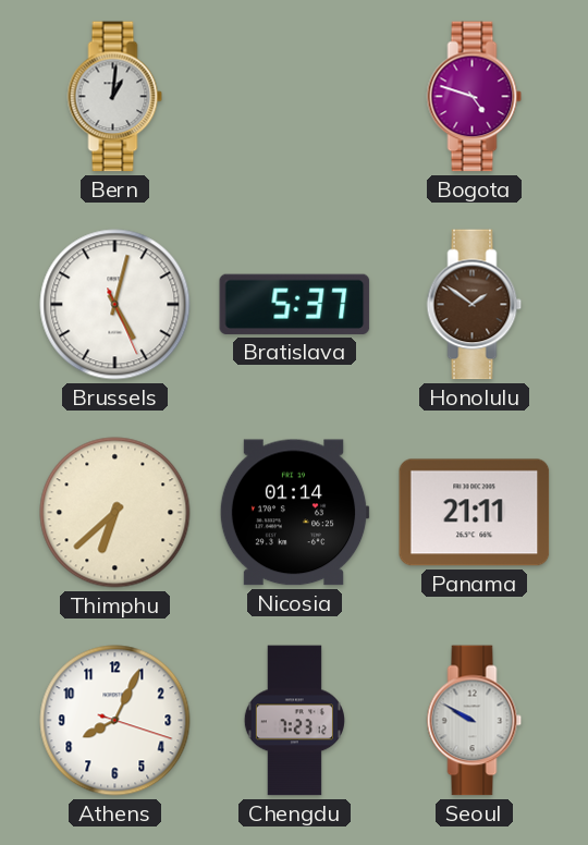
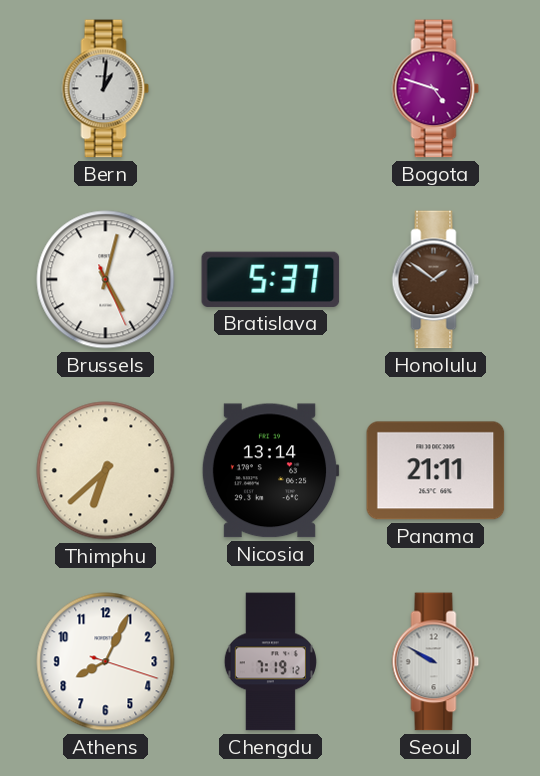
Nicosia: 01:14 -> 13:14 (270, 471)
Chengdu: 7:23 -> 7:19 (270, 662)
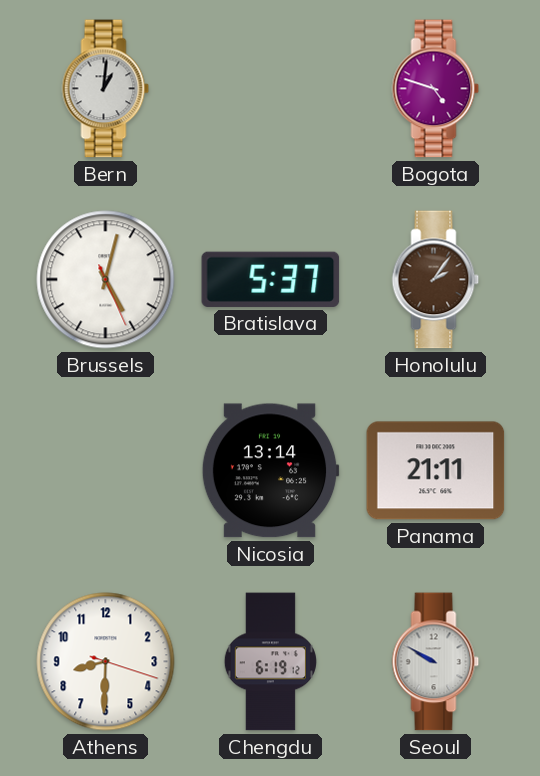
Honolulu: 1:51 -> 2:06 (436, 280)
Thimphu: 6:38 -> none (106, 471)
Athens: 8:04 -> 8:30 (106, 662)
Chengdu: 7:19 -> 6:19 (270, 662)
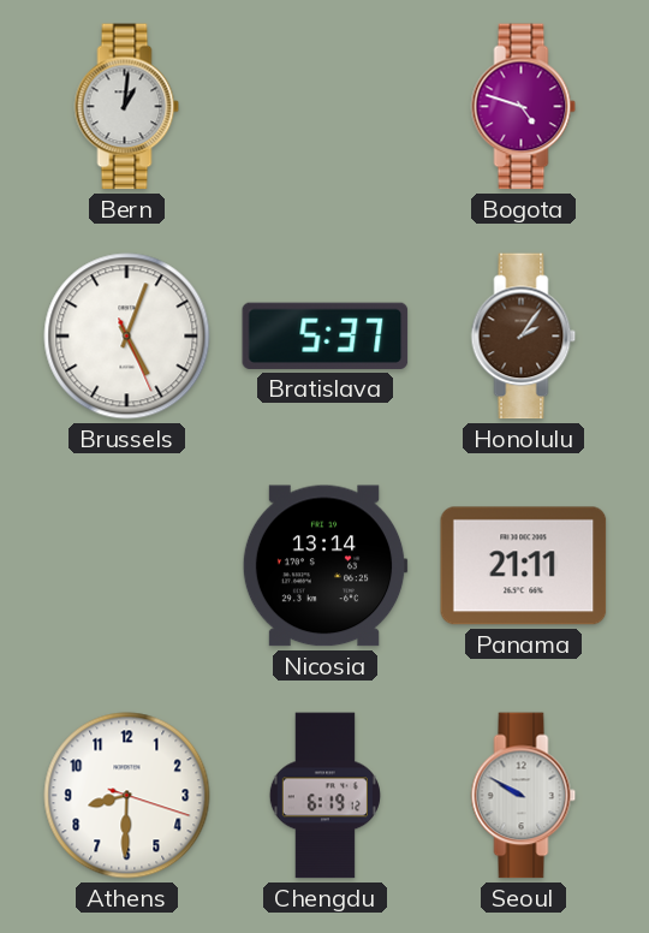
Brussels: 5:02 -> 5:03 (127, 337)
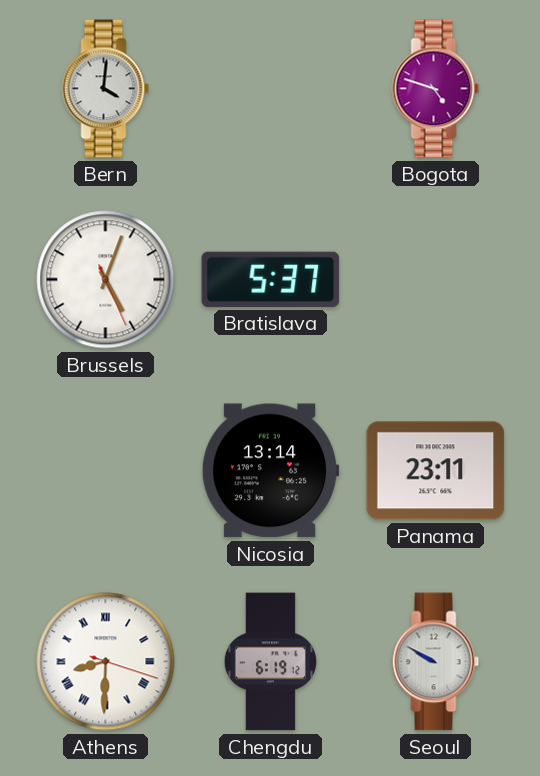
Bern: 1:01 -> 4:01 (106, 89)
Honolulu: 2:06 -> none (524, 337)
Panama: 21:11 -> 23:11 (436, 471)
Athens numerals: Arabic -> Roman (106, 662)
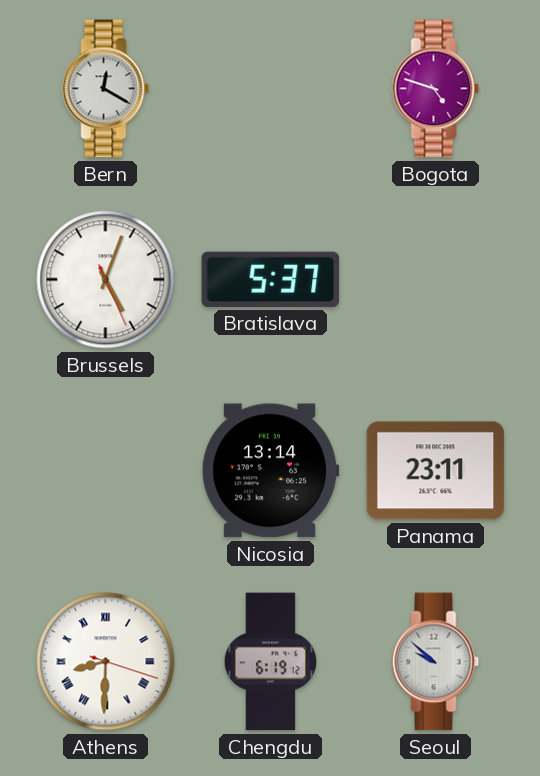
Bern: 4:01 -> 12:20 (106, 89)
Seoul: 9:50 -> 9:52 (436, 662)
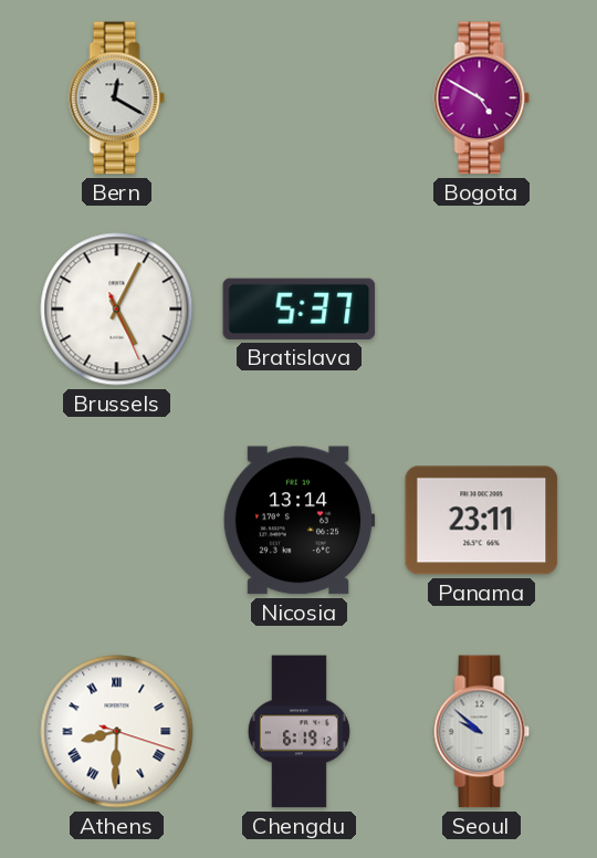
Bogota: 4:48 -> 4:50 (482, 98)
Brussels: 5:03 -> 5:04 (117, 310)
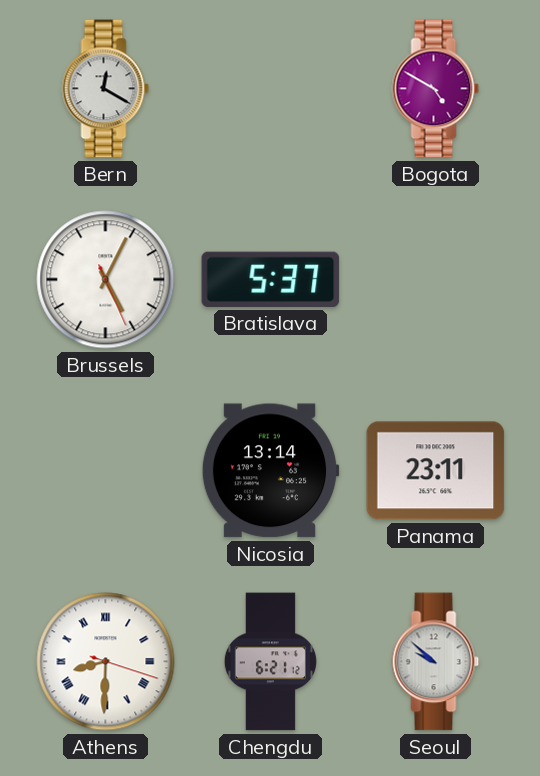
Chengdu: 6:19 -> 6:21 (270, 662)
